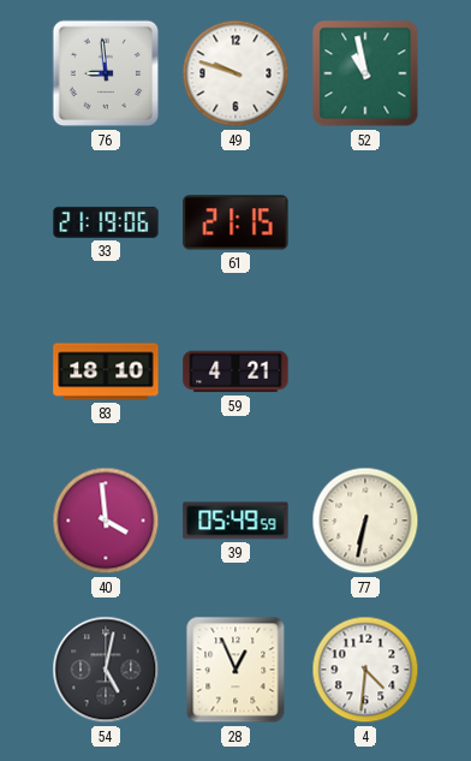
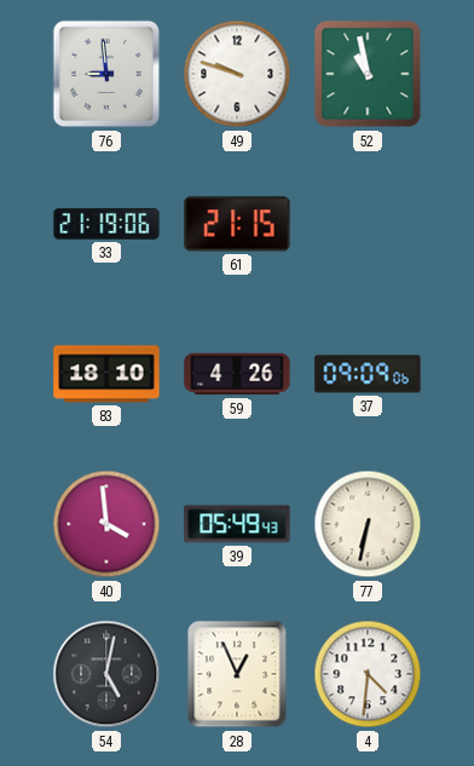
59: 4:21 -> 4:26 (237, 374)
37: none -> 09:09 (368, 374)
39: 05:49:59 -> 05:49:43 (237, 524)
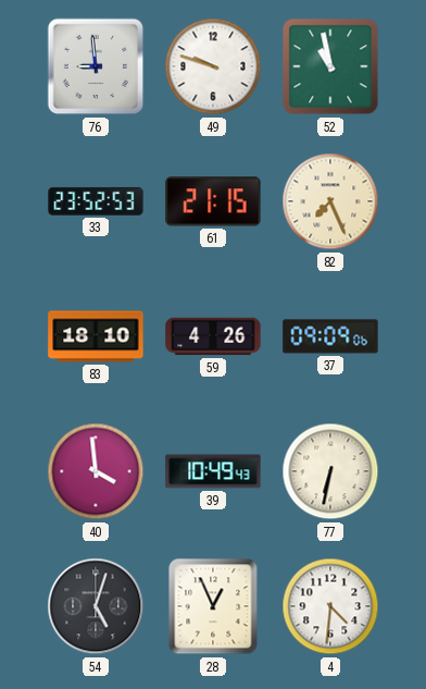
33: 21:19 -> 23:52 (96, 201)
82: none -> 7:26 (330, 201)
39: 05:49 -> 10:49 (213, 471)
54: 5:02 -> 5:03 (96, 606)
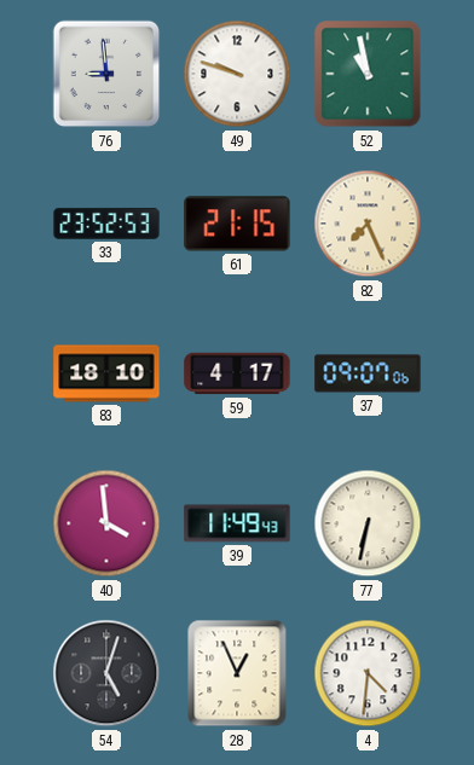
59: 4:26 -> 4:17 (237, 373)
37: 09:09 -> 09:07 (368, 373)
39: 10:49 -> 11:49 (237, 523)
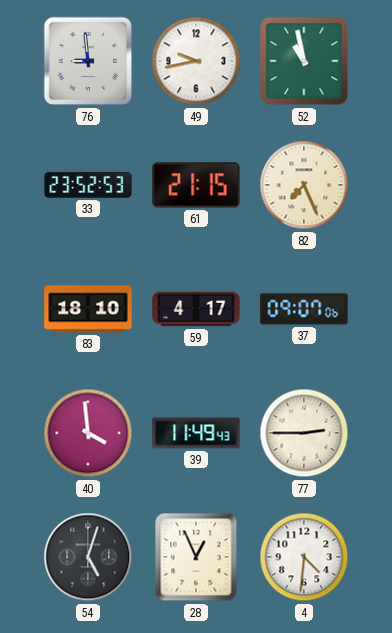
49: 9:48 -> 9:43 (196, 61)
77: 6:32 -> 2:45 (304, 433)
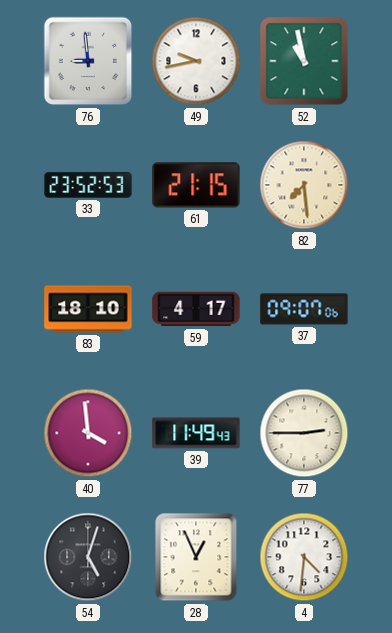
82: 7:26 -> 7:29 (304, 185)
